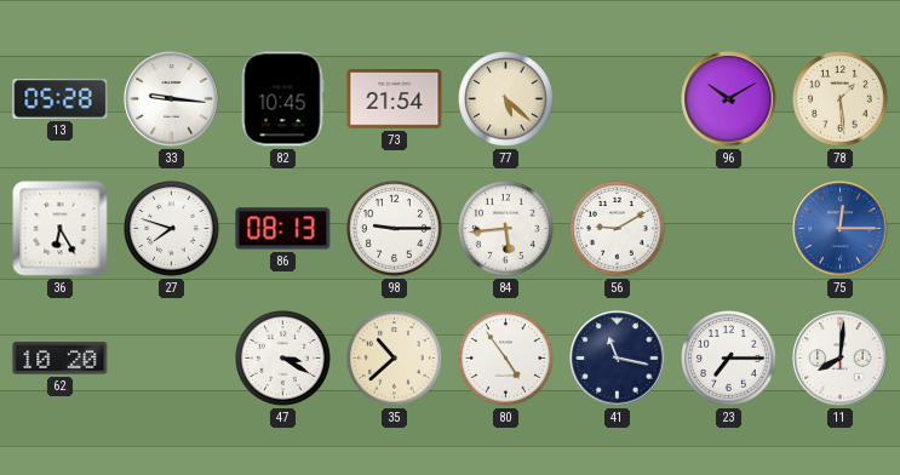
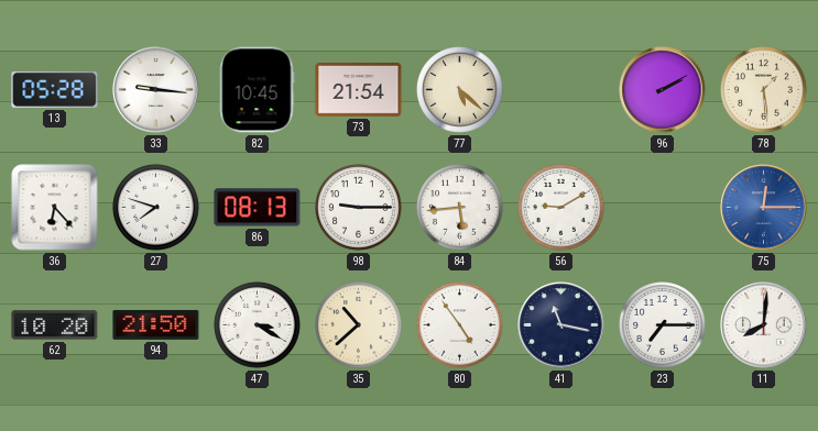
96: 10:10 -> 2:10 (663, 90)
36: 6:25 -> 6:23 (55, 208)
94: none -> 21:50 (156, 324)
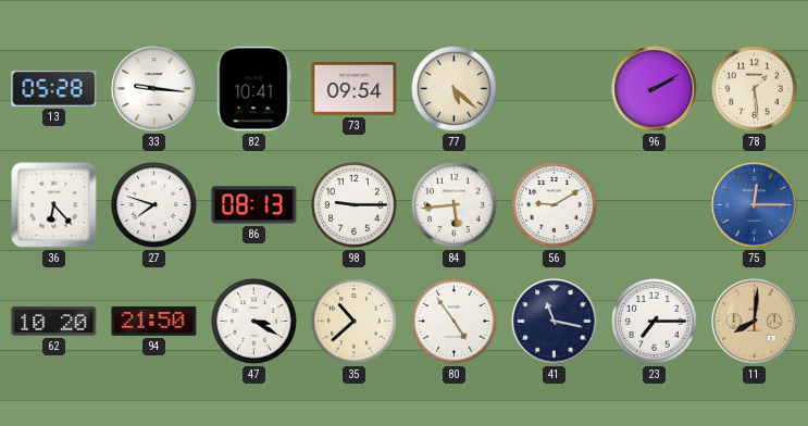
82: 10:45 -> 10:41 (253, 89)
73: 21:54 -> 09:54 (355, 89)
11 dial: white -> champagne (755, 322)
